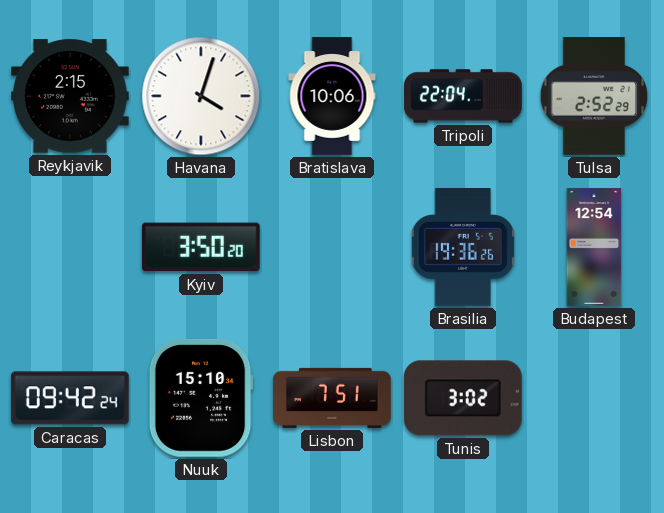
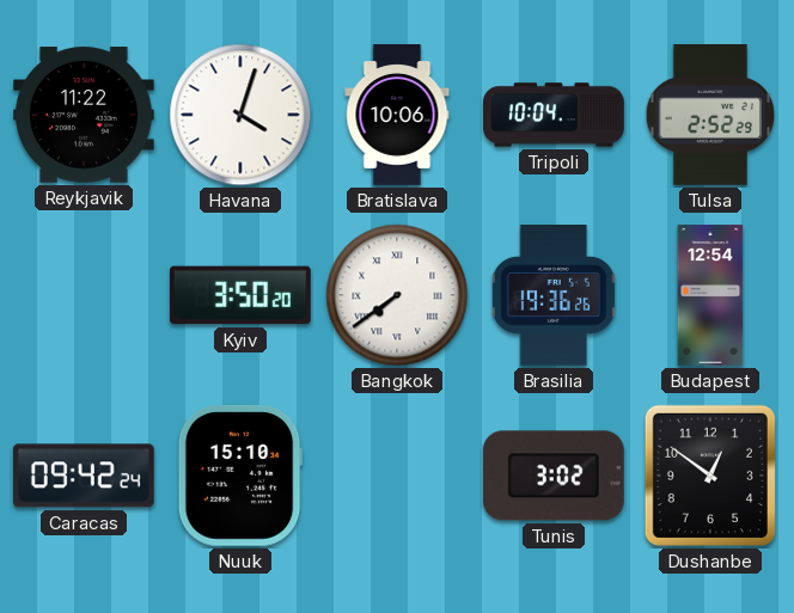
Reykjavik: 2:15 -> 11:22 (85, 115)
Tripoli: 22:04 -> 10:04 (554, 115)
Bangkok: none -> 7:39 (397, 295)
Lisbon: 7:51 -> none (332, 398)
Dushanbe: none -> 12:51 (710, 476)
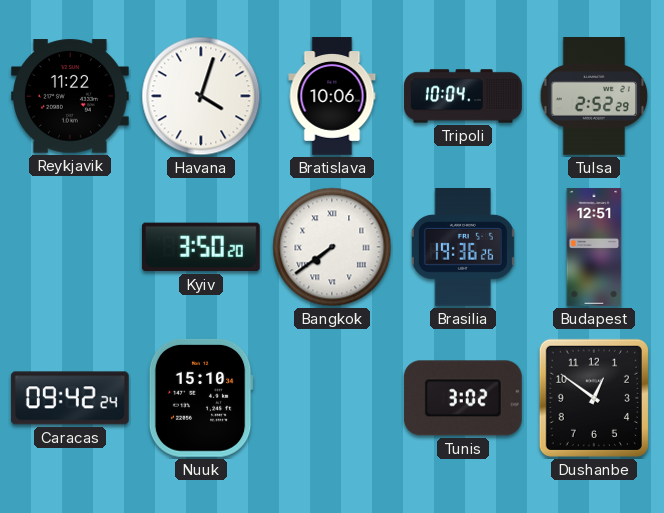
Budapest: 12:54 -> 12:51 (594, 247)
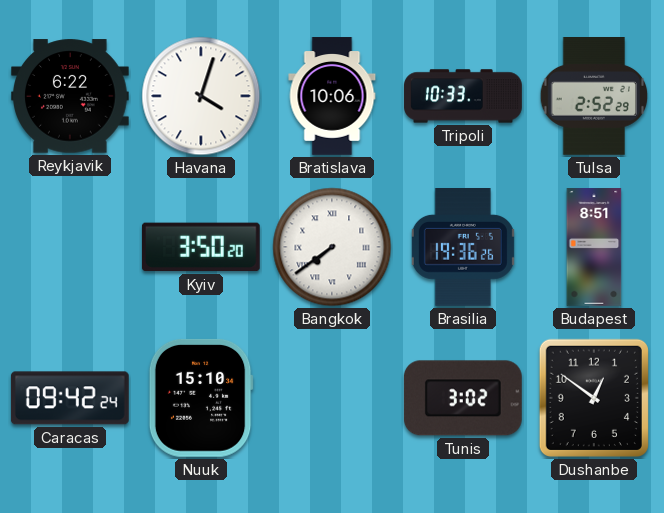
Reykjavik: 11:22 -> 6:22 (71, 96)
Tripoli: 10:04 -> 10:33 (463, 96)
Budapest: 12:51 -> 8:51 (594, 247)
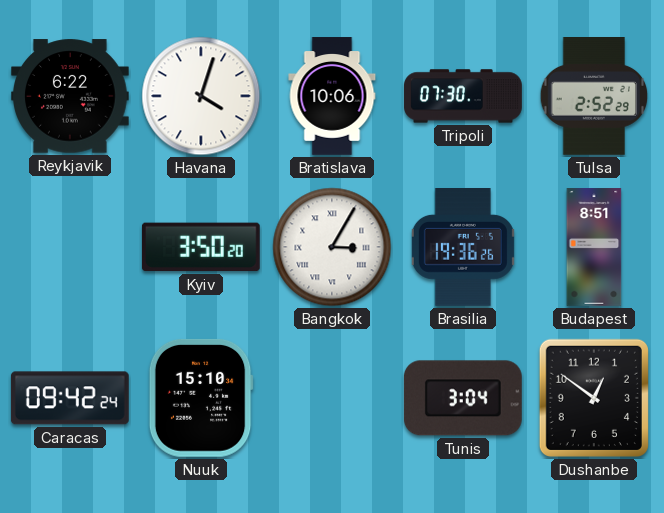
Tripoli: 10:33 -> 07:30 (463, 96)
Bangkok: 7:39 -> 3:05 (332, 247)
Tunis: 3:02 -> 3:04 (463, 398)
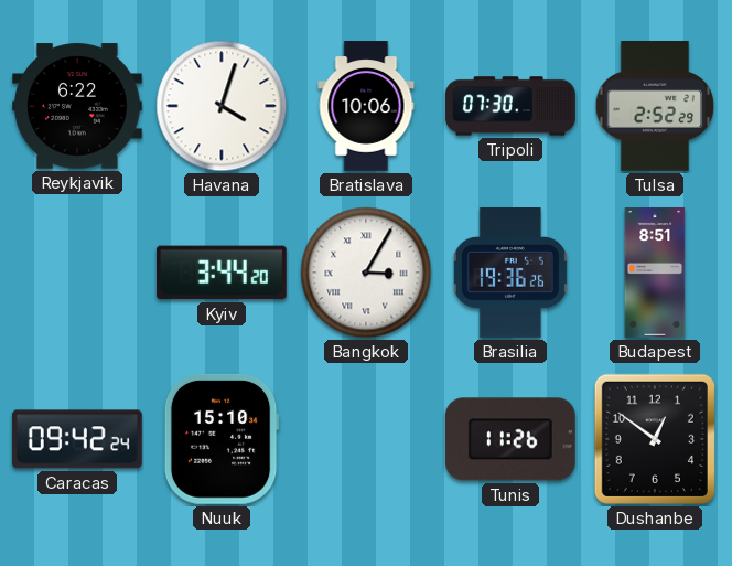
Kyiv: 3:50 -> 3:44 (222, 273)
Tunis: 3:04 -> 11:26 (510, 439)
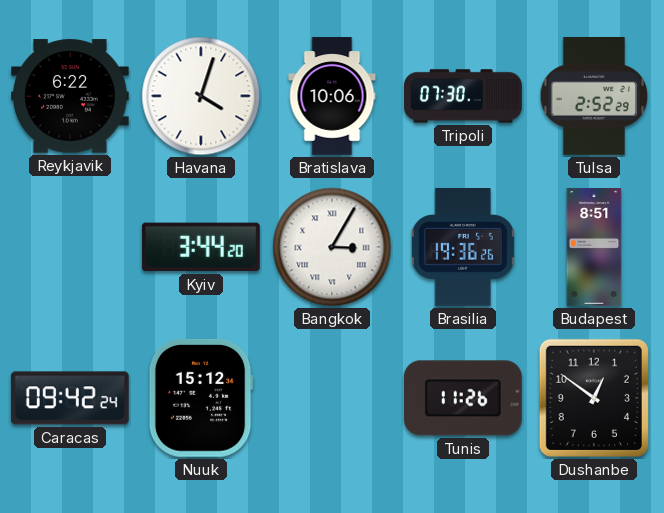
Nuuk: 15:10 -> 15:12 (201, 398)
